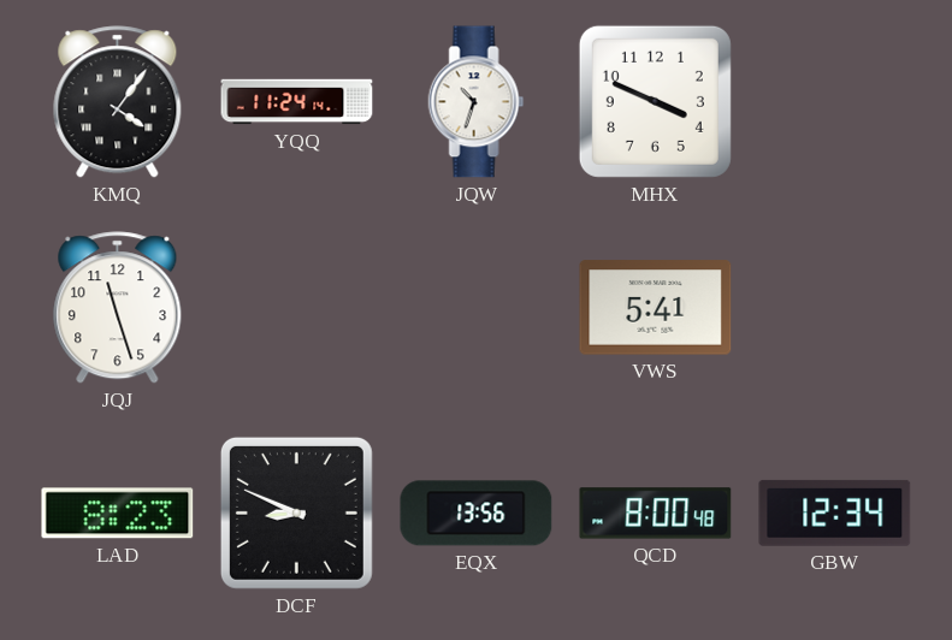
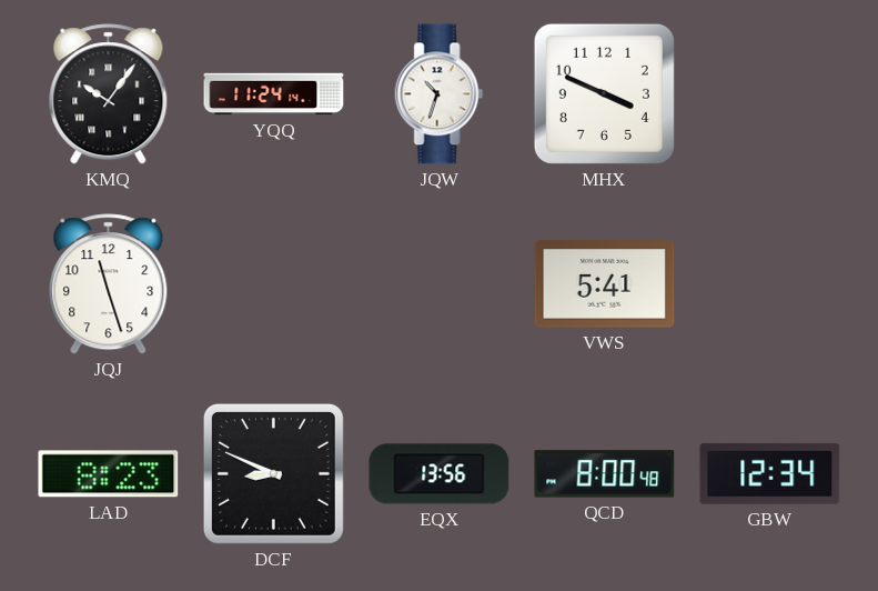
KMQ: 4:06 -> 10:06 (109, 94)
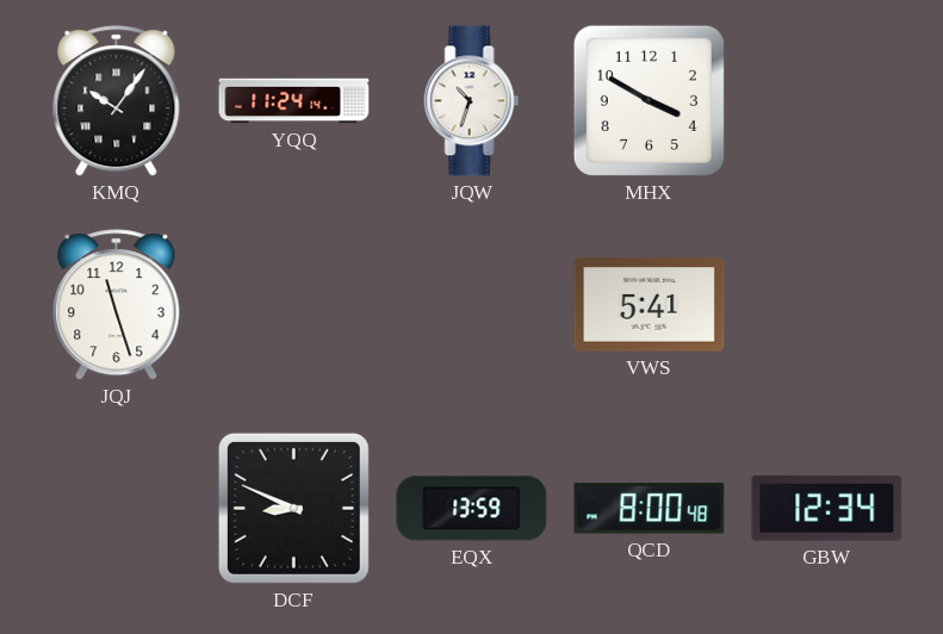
MHX: 3:49 -> 3:50 (649, 100)
LAD: 8:23 -> none (109, 474)
EQX: 13:56 -> 13:59 (472, 509)
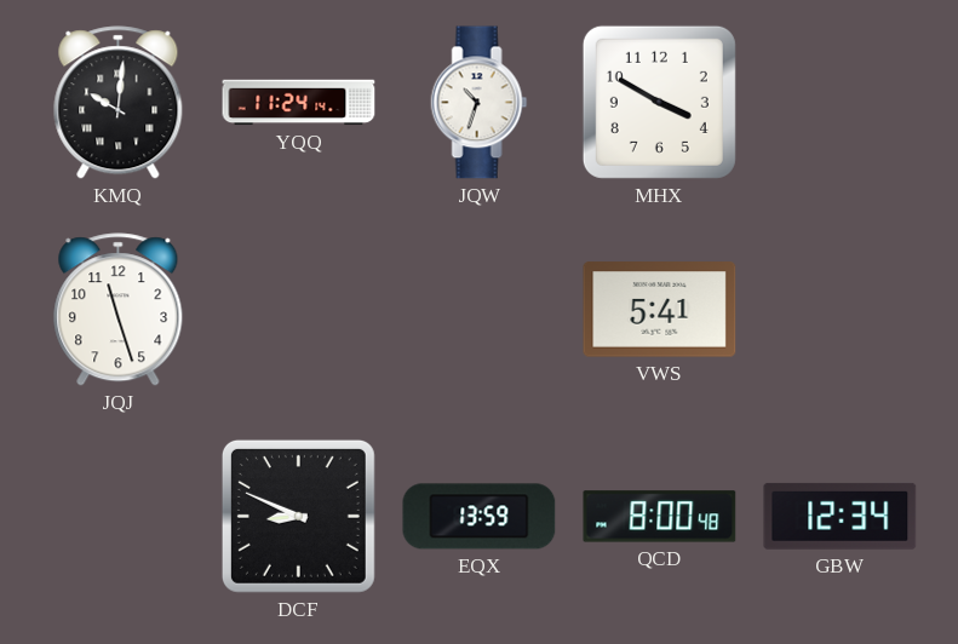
KMQ: 10:06 -> 10:01 (119, 103)
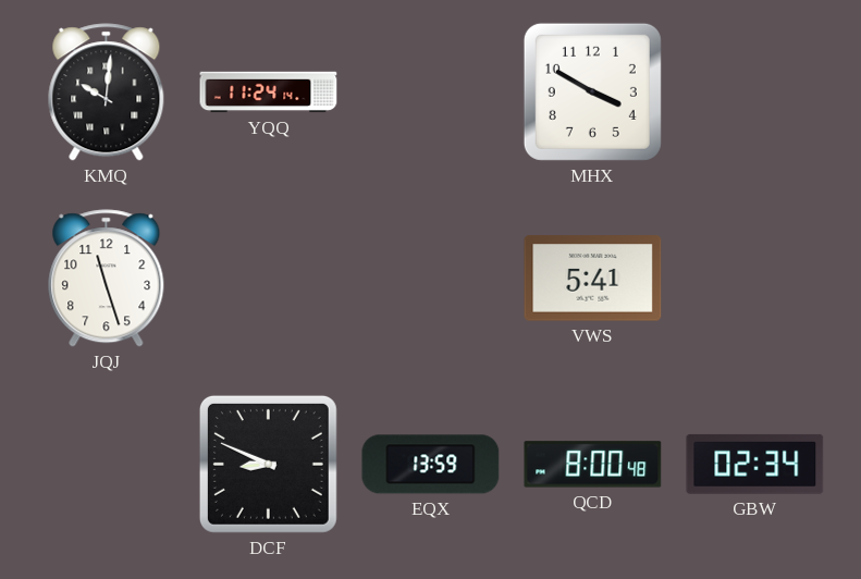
JQW: 10:33 -> none (480, 103)
GBW: 12:34 -> 02:34 (755, 464)
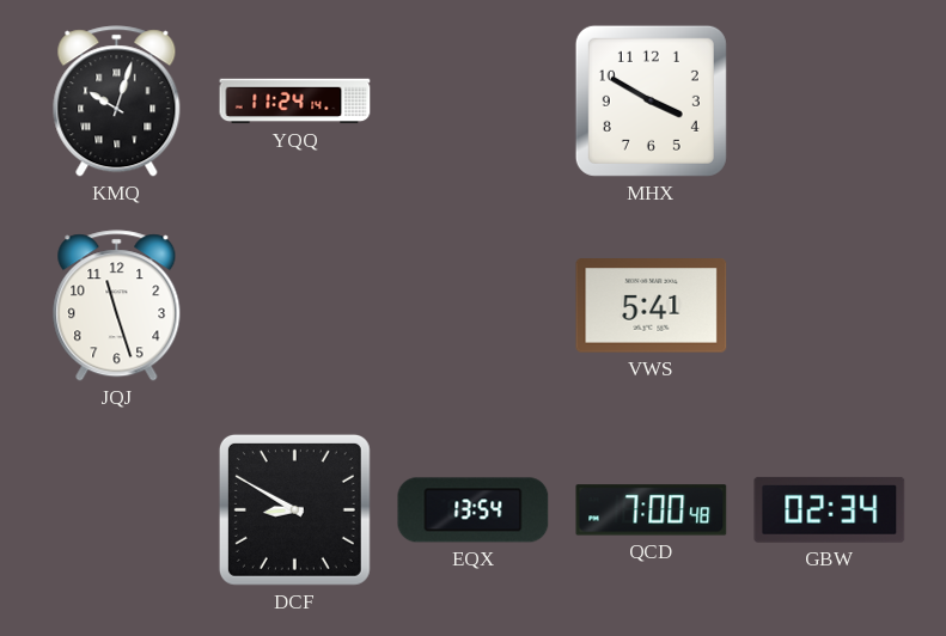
KMQ: 10:01 -> 10:03 (117, 102)
DCF: 8:49 -> 8:50 (294, 509)
EQX: 13:59 -> 13:54 (474, 510)
QCD: 8:00 -> 7:00 (652, 510)
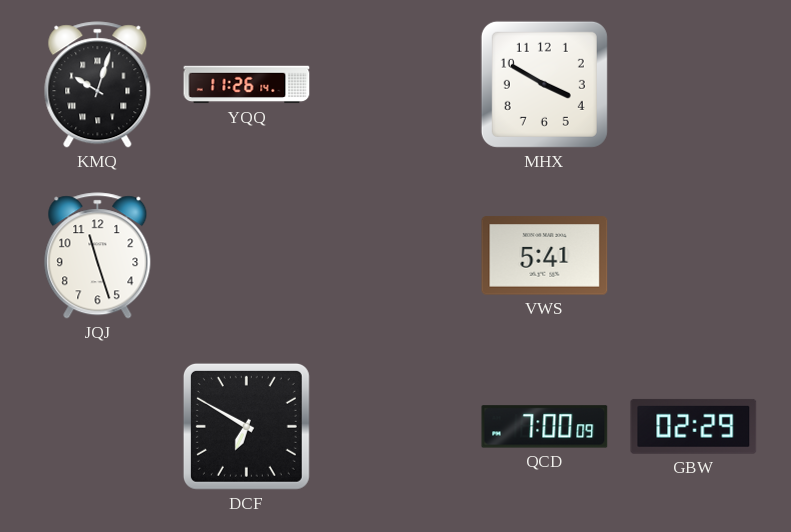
YQQ: 11:24 -> 11:26 (247, 85)
DCF: 8:50 -> 6:50 (246, 426)
EQX: 13:54 -> none (474, 510)
QCD: 7:00:48 -> 7:00:09 (545, 427)
GBW: 02:34 -> 02:29 (694, 426)
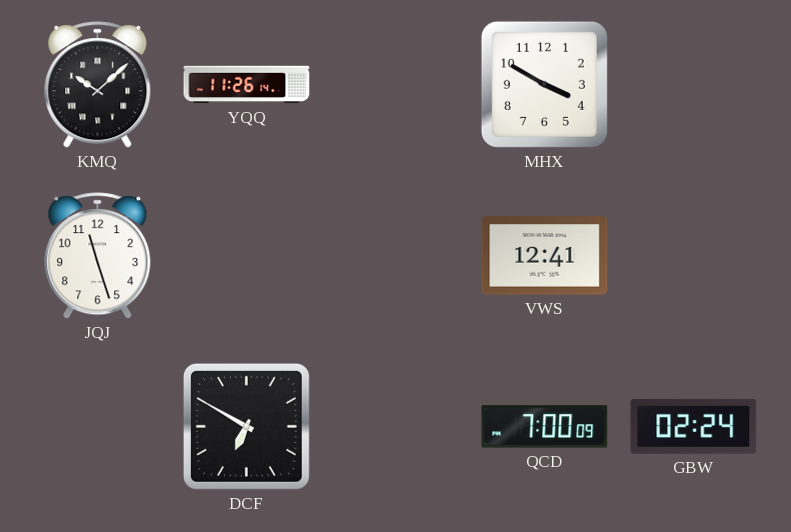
KMQ: 10:03 -> 10:08 (98, 85)
VWS: 5:41 -> 12:41 (545, 256)
GBW: 02:29 -> 02:24 (694, 426)
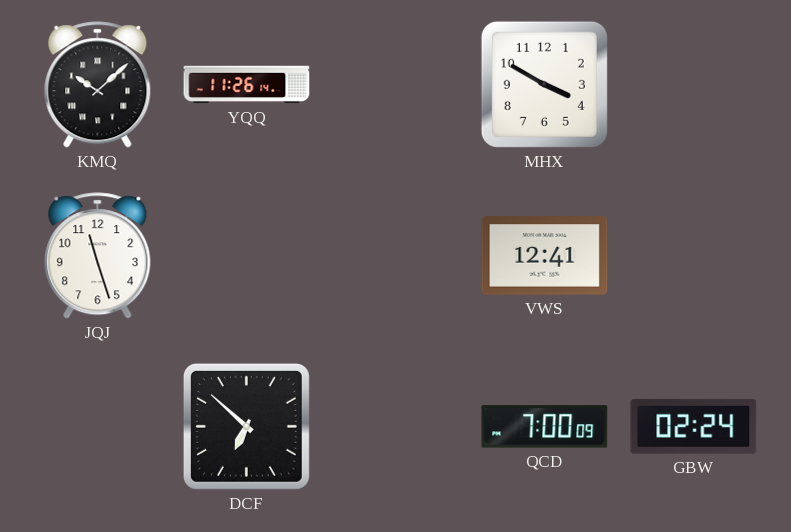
DCF: 6:50 -> 6:52 (246, 426)
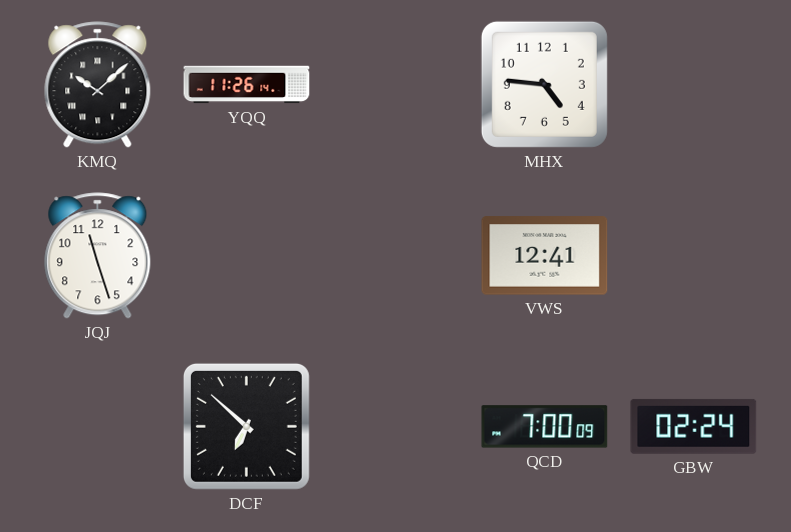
MHX: 3:50 -> 4:46 (544, 84)
